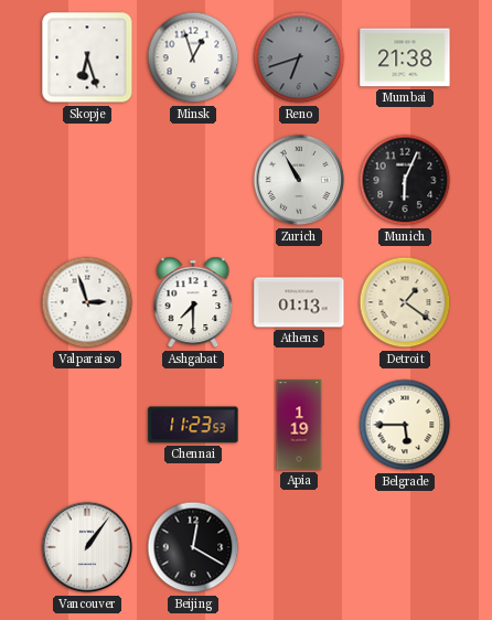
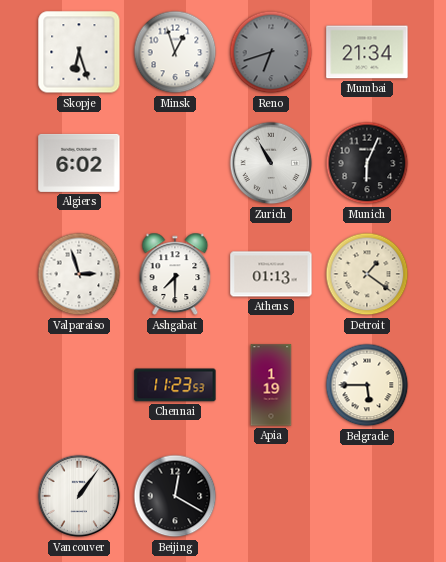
Mumbai: 21:38 -> 21:34 (367, 52)
Algiers: none -> 6:02 (79, 163)
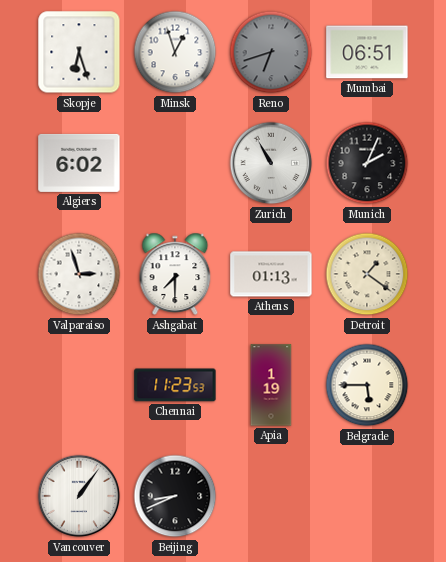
Mumbai: 21:34 -> 06:51 (367, 52)
Munich: 6:04 -> 2:04 (367, 163)
Beijing: 12:20 -> 8:41 (175, 496)
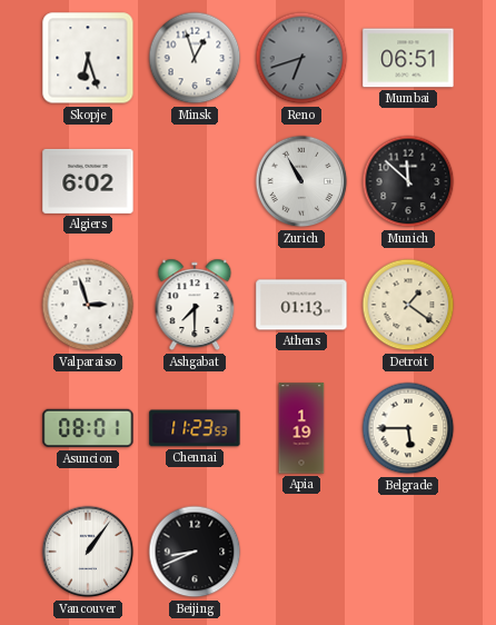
Munich: 2:04 -> 11:52 (408, 181)
Asuncion: none -> 08:01 (88, 428)
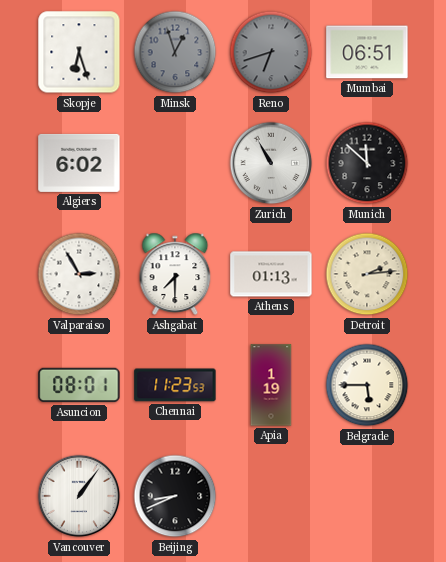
Minsk dial: white -> grey (175, 52)
Valparaiso: 2:57 -> 2:55 (79, 274)
Detroit: 1:21 -> 2:14 (367, 274)
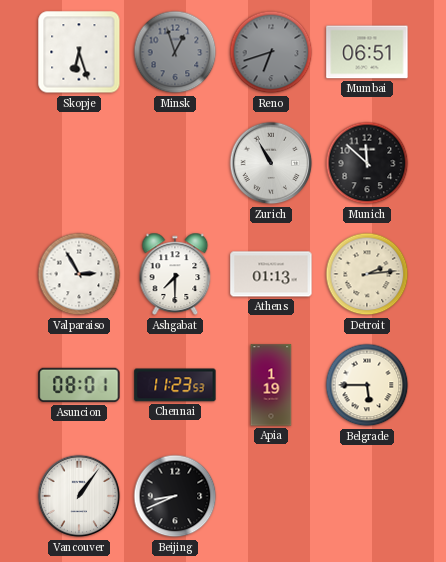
Algiers: 6:02 -> none (79, 163)
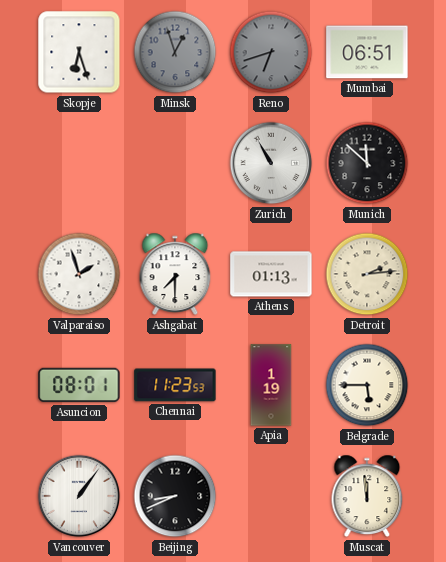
Valparaiso: 2:55 -> 1:57 (79, 274)
Muscat: none -> 11:59 (367, 496)
